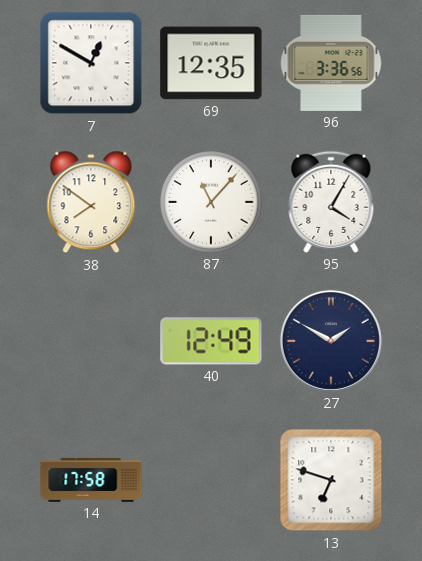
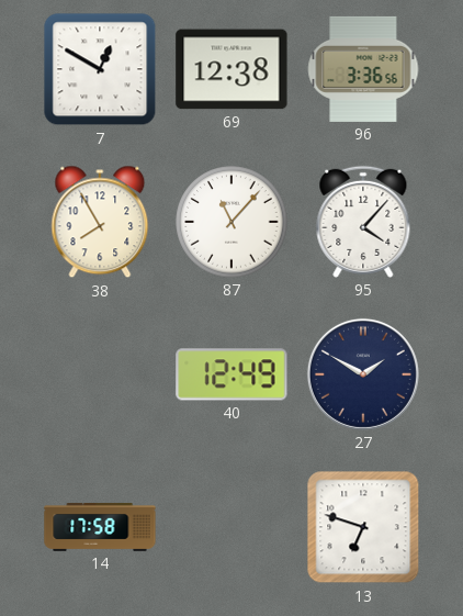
69: 12:35 -> 12:38 (231, 69)
38: 7:51 -> 7:55 (100, 222)
95: 4:05 -> 4:07 (363, 222)
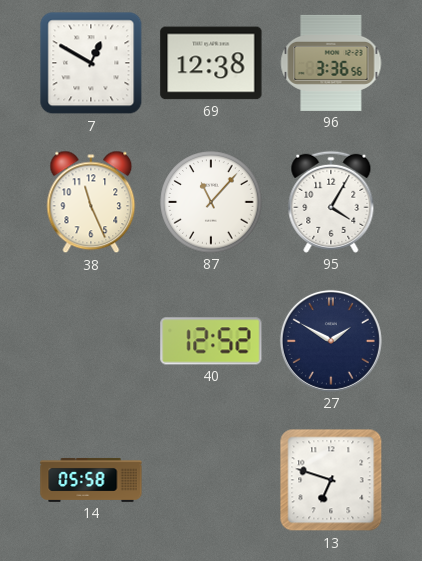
38: 7:55 -> 11:26 (91, 202)
95: 4:07 -> 4:05 (331, 202)
40: 12:49 -> 12:52 (211, 341)
14: 17:58 -> 05:58 (91, 480)
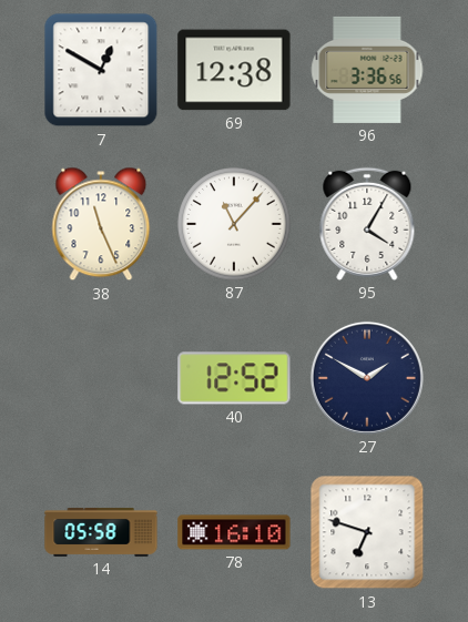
78: none -> 16:10 (234, 532)
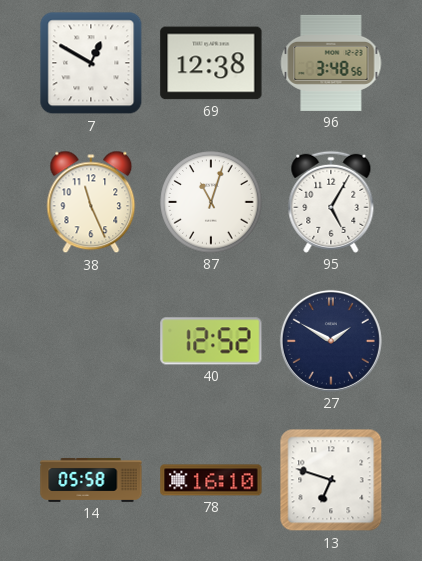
96: 3:36 -> 3:48 (331, 63)
87: 11:07 -> 11:03 (211, 202)
95: 4:05 -> 5:05 (331, 202)
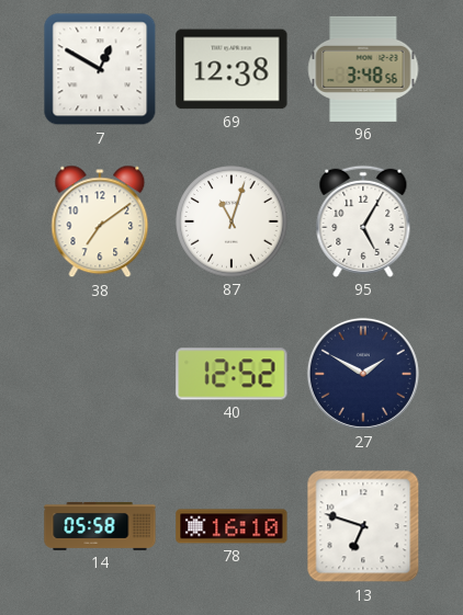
38: 11:26 -> 7:09 (100, 221)
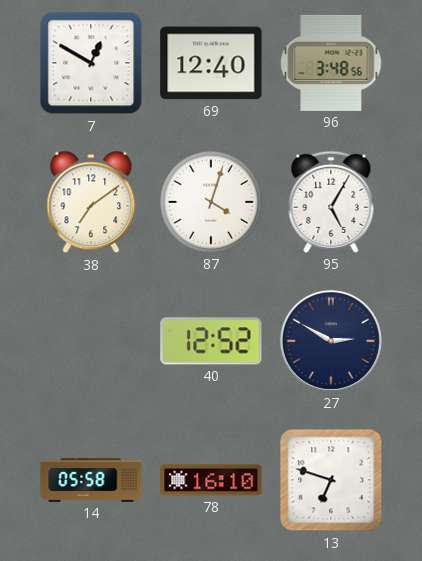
69: 12:38 -> 12:40 (211, 63)
87: 11:03 -> 4:03 (211, 202)
27: 1:50 -> 2:50 (331, 341)
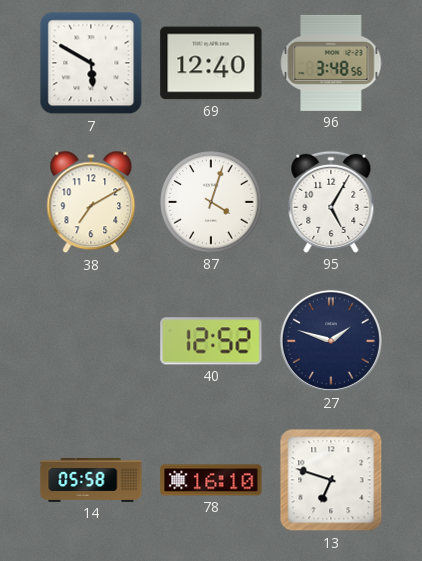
7: 12:50 -> 5:50 (91, 63)
38: 7:09 -> 7:10 (91, 202)
27: 2:50 -> 1:48 (331, 341)
